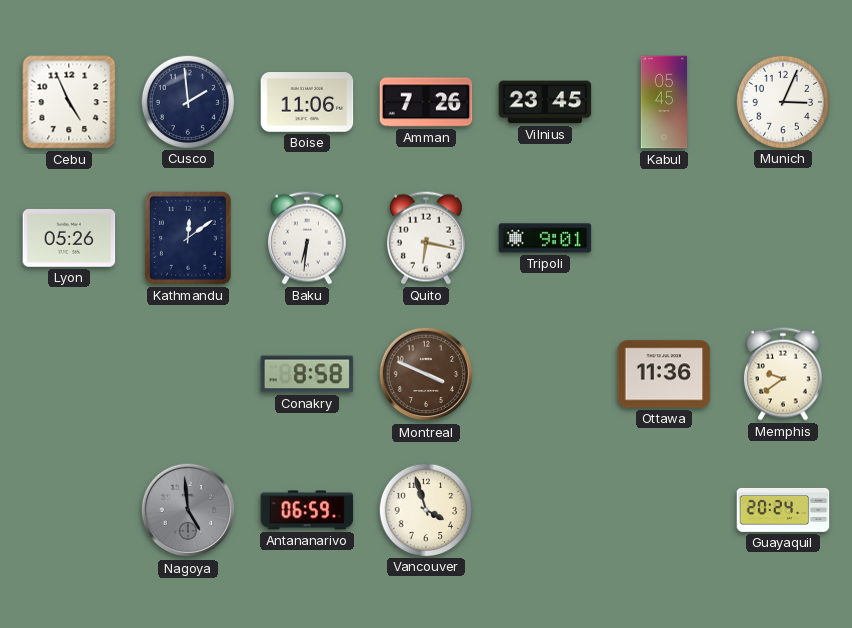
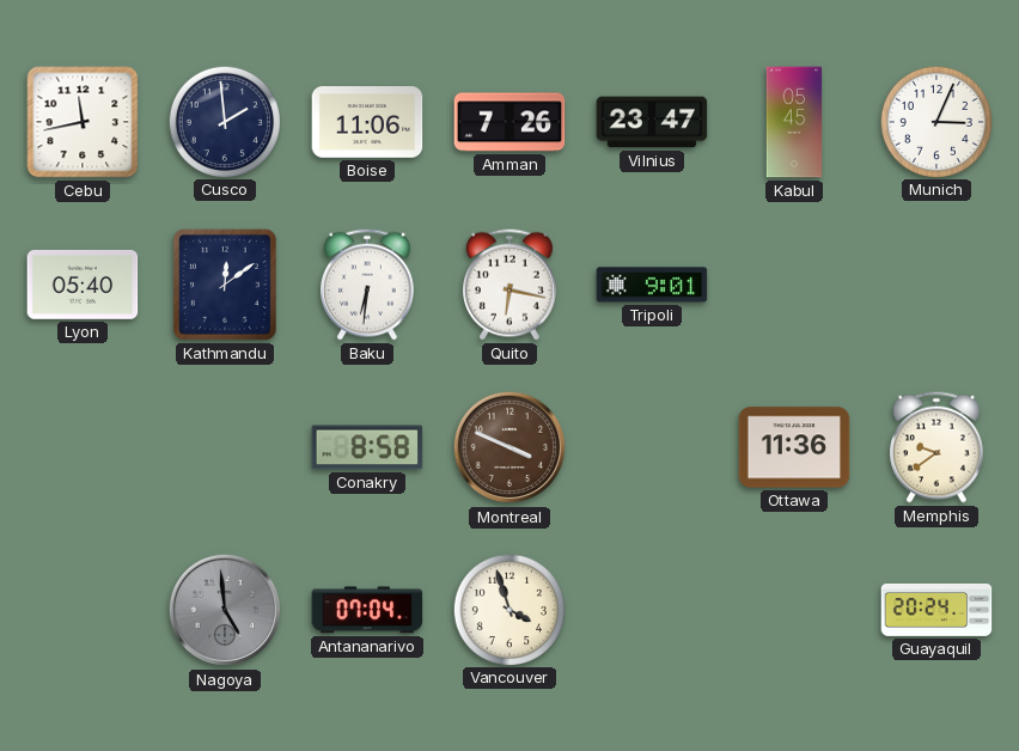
Cebu: 4:56 -> 11:43 (83, 122)
Vilnius: 23:45 -> 23:47 (652, 122)
Lyon: 05:26 -> 05:40 (83, 285)
Antananarivo: 06:59 -> 07:04 (367, 610)
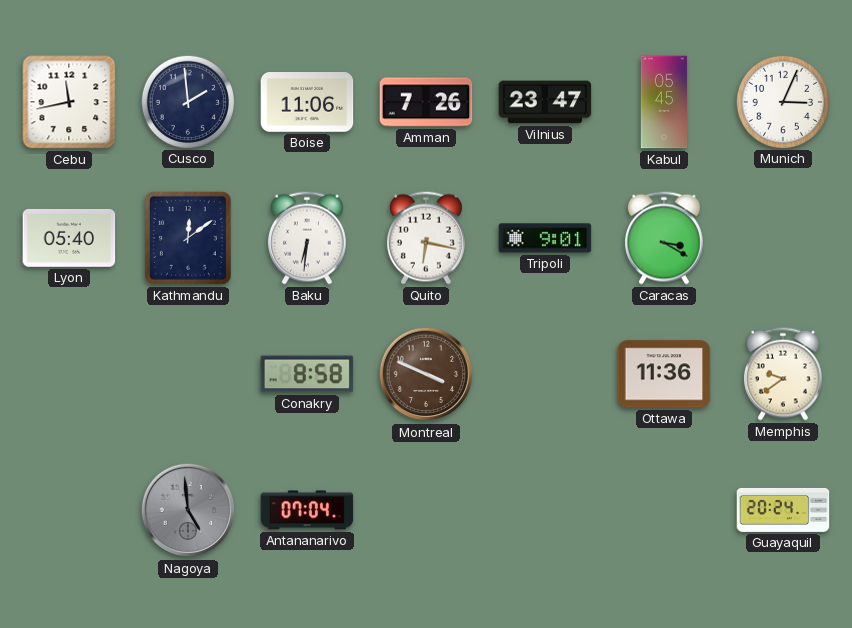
Caracas: none -> 3:20 (664, 238)
Vancouver: 3:57 -> none (508, 609)
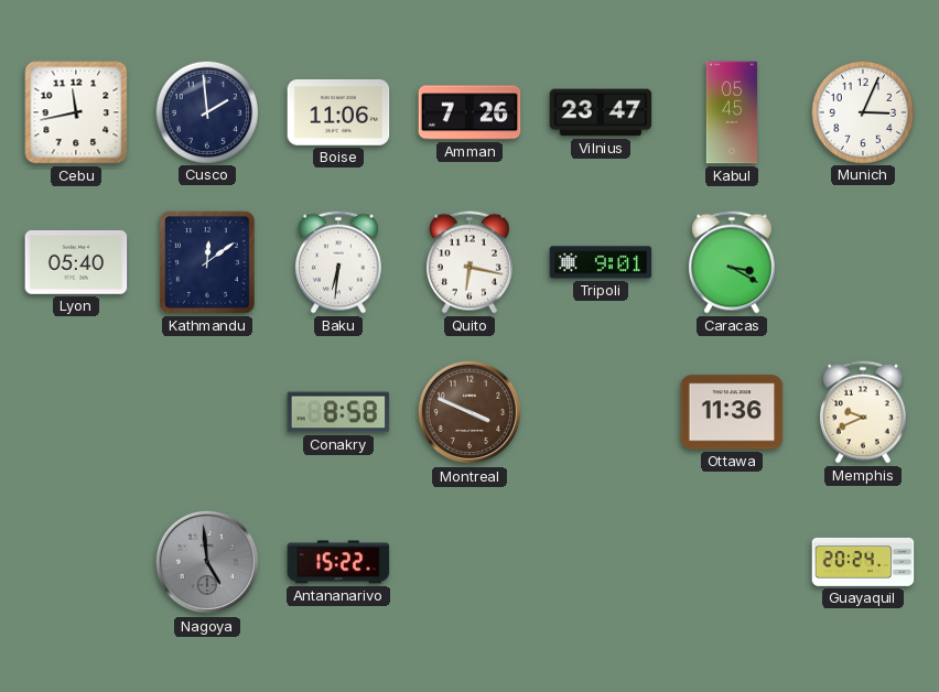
Memphis: 9:39 -> 9:41 (863, 412)
Antananarivo: 07:04 -> 15:22 (338, 562)
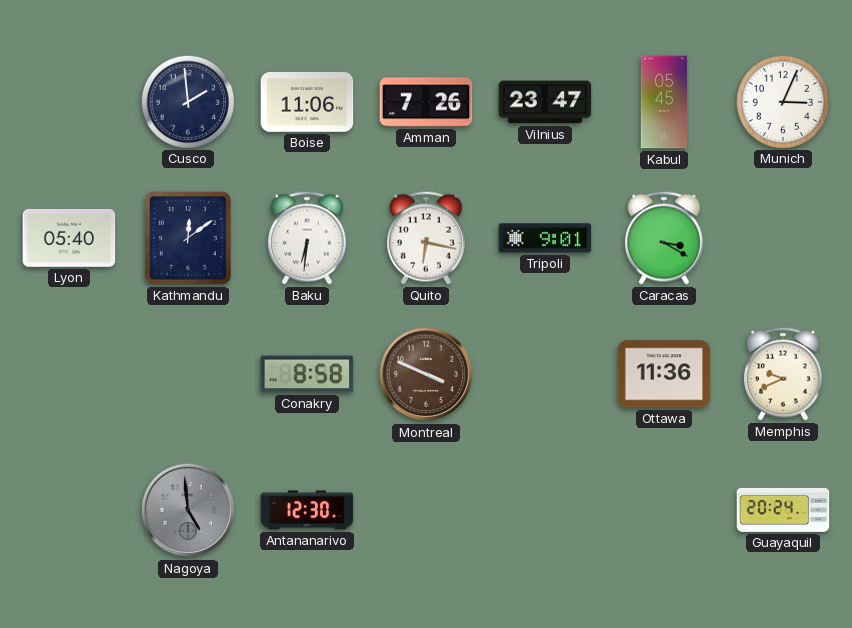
Cebu: 11:43 -> none (76, 112)
Antananarivo: 15:22 -> 12:30 (307, 510)
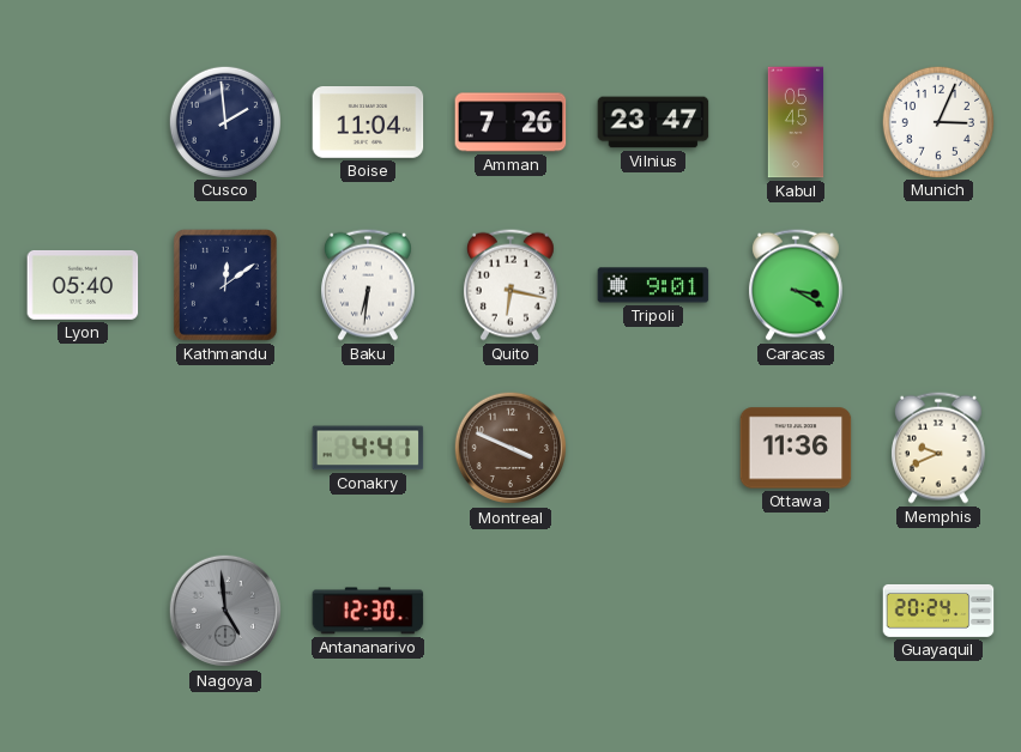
Boise: 11:06 -> 11:04 (368, 123)
Conakry: 8:58 -> 4:41 (368, 448)
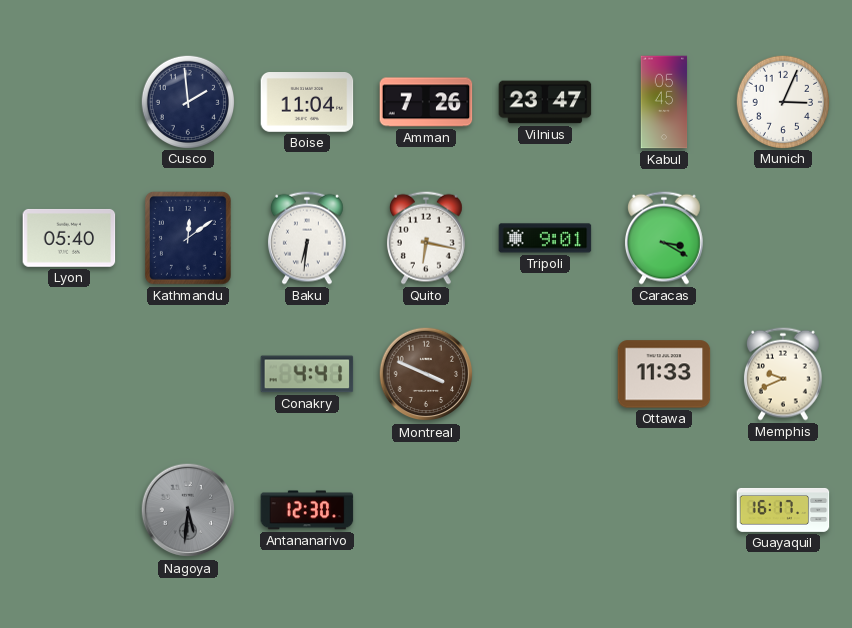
Ottawa: 11:36 -> 11:33 (664, 374)
Nagoya: 4:59 -> 5:31 (188, 510)
Guayaquil: 20:24 -> 16:17 (783, 510)
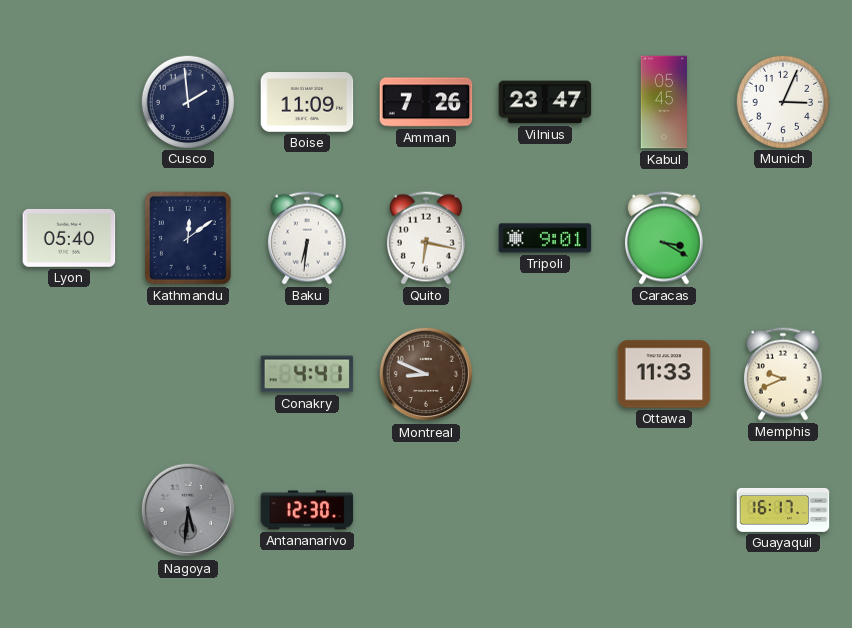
Boise: 11:04 -> 11:09 (307, 103)
Montreal: 3:49 -> 8:49 (426, 374)
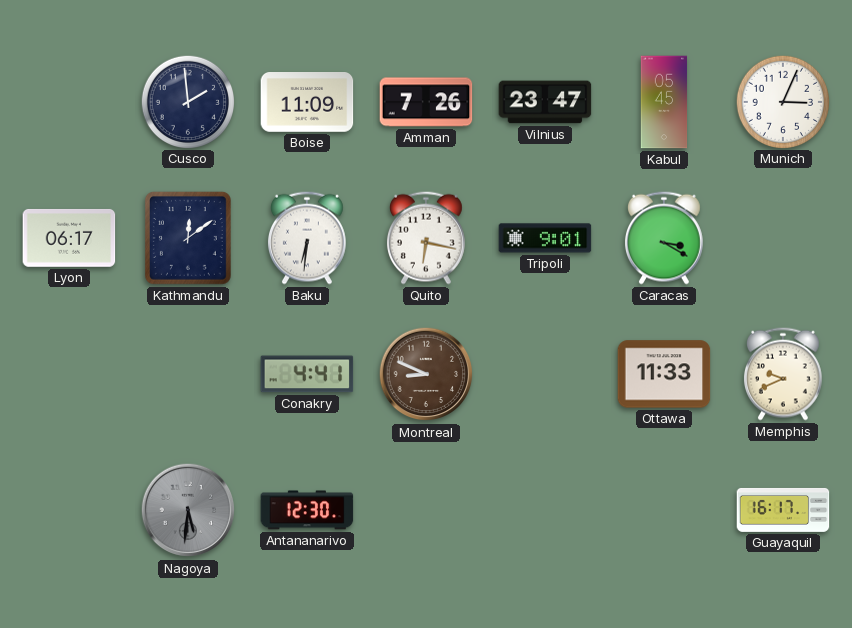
Lyon: 05:40 -> 06:17 (69, 238)
